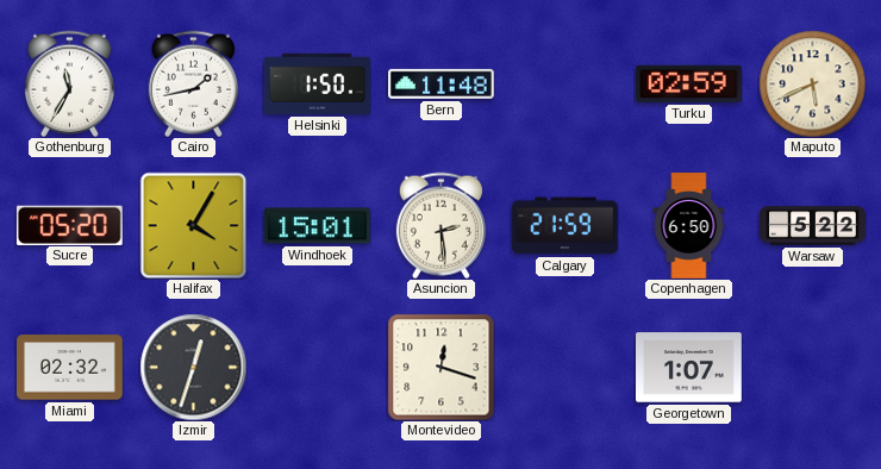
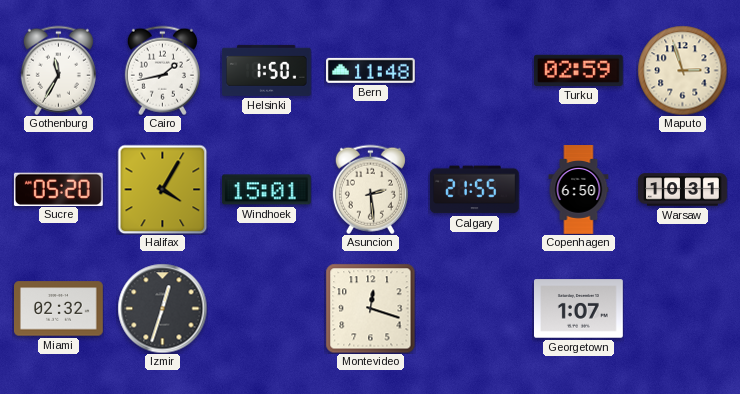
Maputo: 5:41 -> 2:57 (682, 70)
Calgary: 21:59 -> 21:55 (474, 190)
Warsaw: 5:22 -> 10:31 (683, 190)
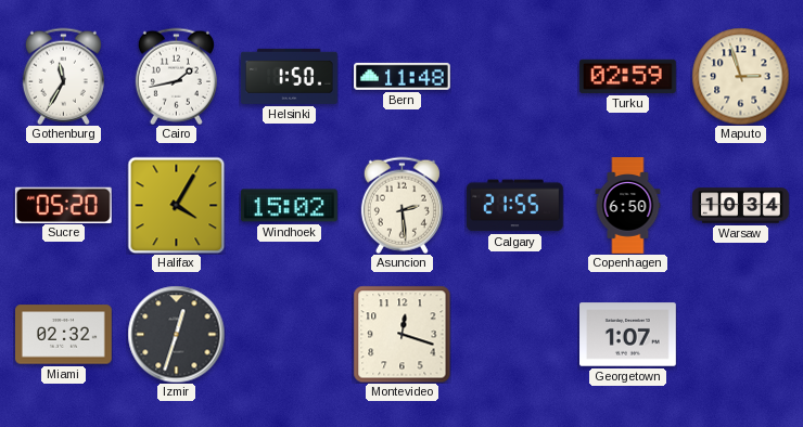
Windhoek: 15:01 -> 15:02 (289, 206)
Warsaw: 10:31 -> 10:34 (741, 206)
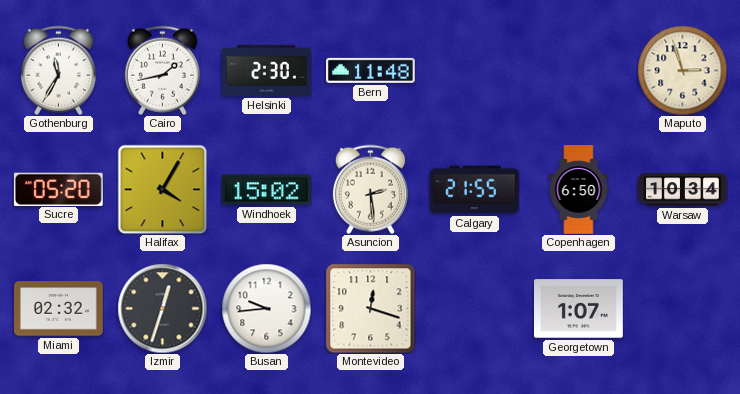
Helsinki: 1:50 -> 2:30 (267, 70)
Turku: 02:59 -> none (627, 76)
Busan: none -> 9:44 (266, 308)
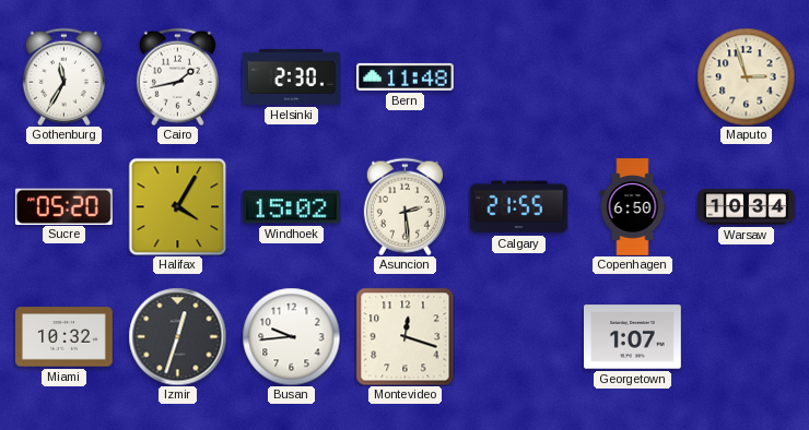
Miami: 02:32 -> 10:32 (65, 337)
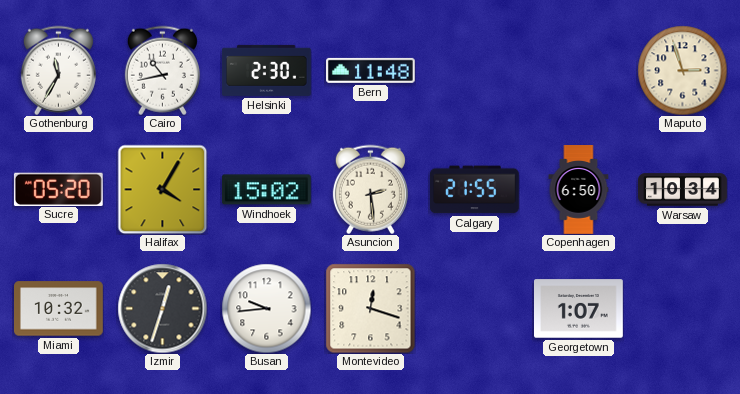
Cairo: 1:43 -> 10:43 (162, 70)
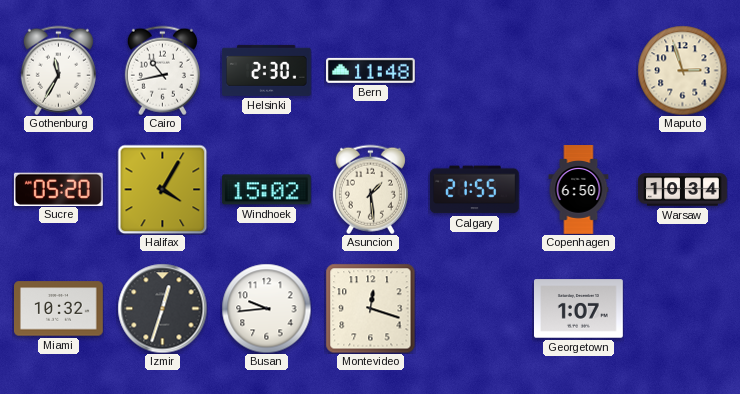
Asuncion: 2:29 -> 1:29 (370, 189)
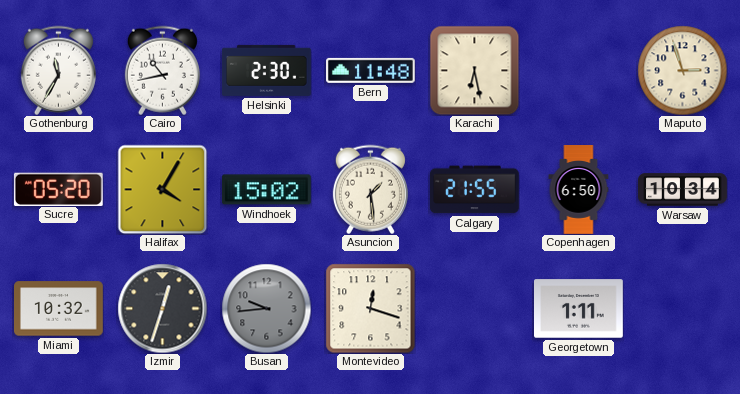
Karachi: none -> 6:28 (474, 70)
Busan dial: white -> grey (266, 308)
Georgetown: 1:07 -> 1:11 (579, 309)
